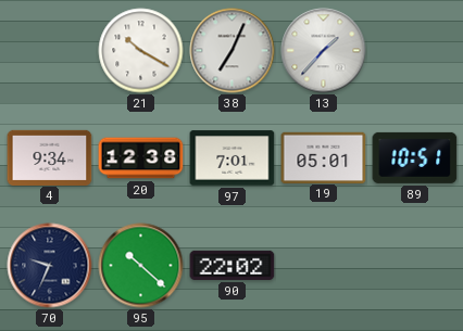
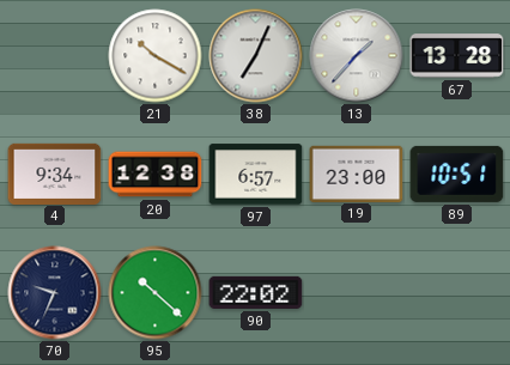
67: none -> 13:28 (457, 56)
97: 7:01 -> 6:57 (256, 175)
19: 05:01 -> 23:00 (357, 174)
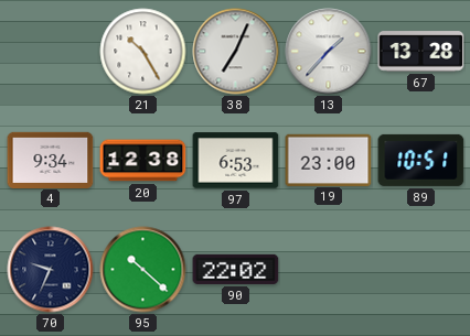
21: 10:20 -> 10:25 (143, 52)
97: 6:57 -> 6:53 (236, 161)
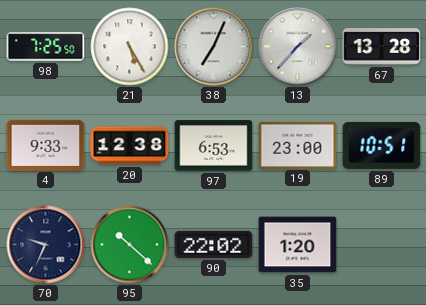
98: none -> 7:25 (46, 47)
21: 10:25 -> 5:25 (130, 47)
4: 9:34 -> 9:33 (46, 145)
35: none -> 1:20 (298, 245)
